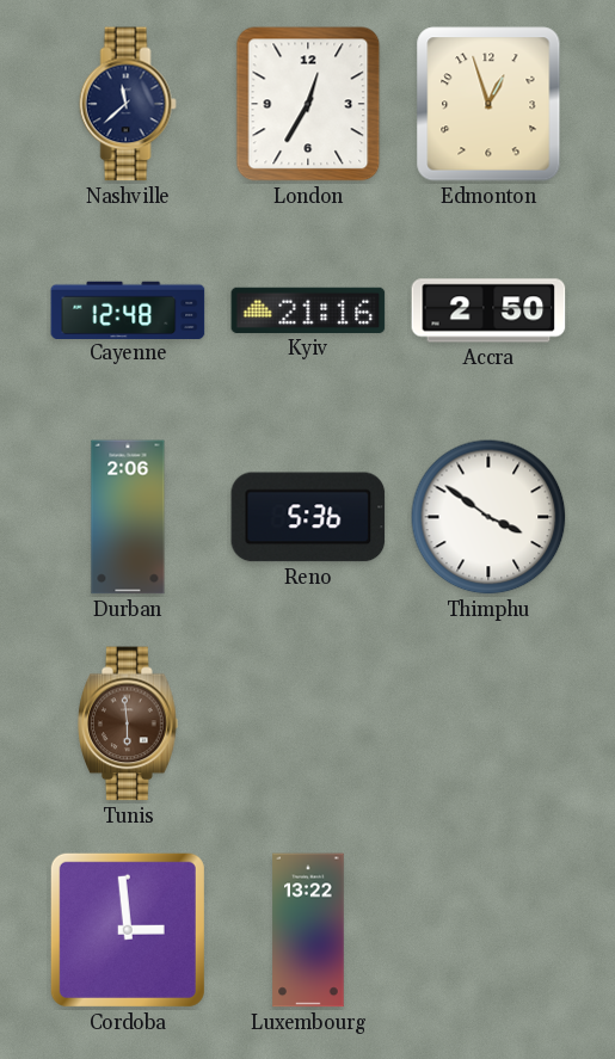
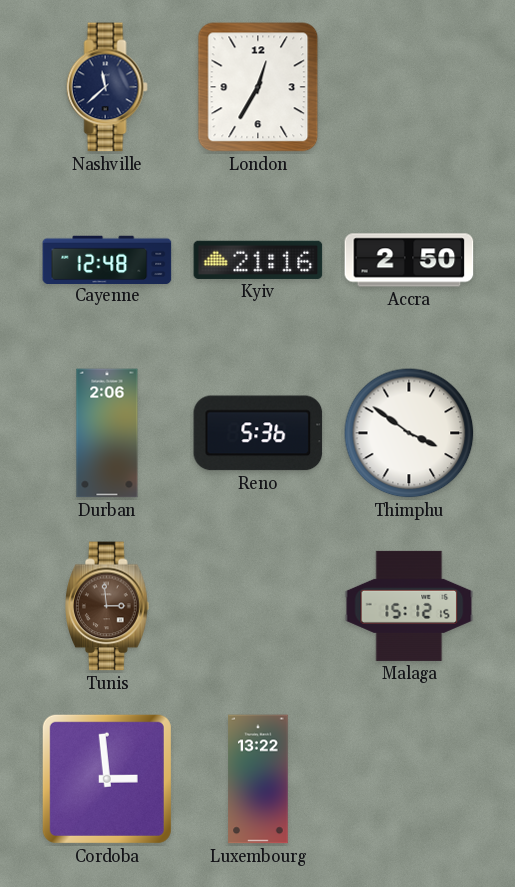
Edmonton: 12:57 -> none (488, 104)
Tunis: 5:59 -> 2:59 (107, 606)
Malaga: none -> 15:12 (409, 606)
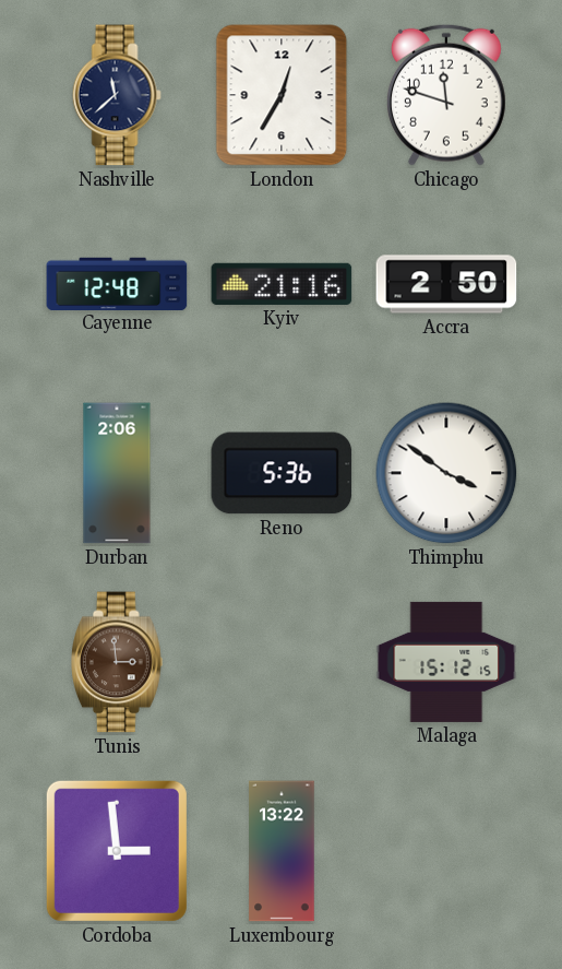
Chicago: none -> 11:48 (446, 95)
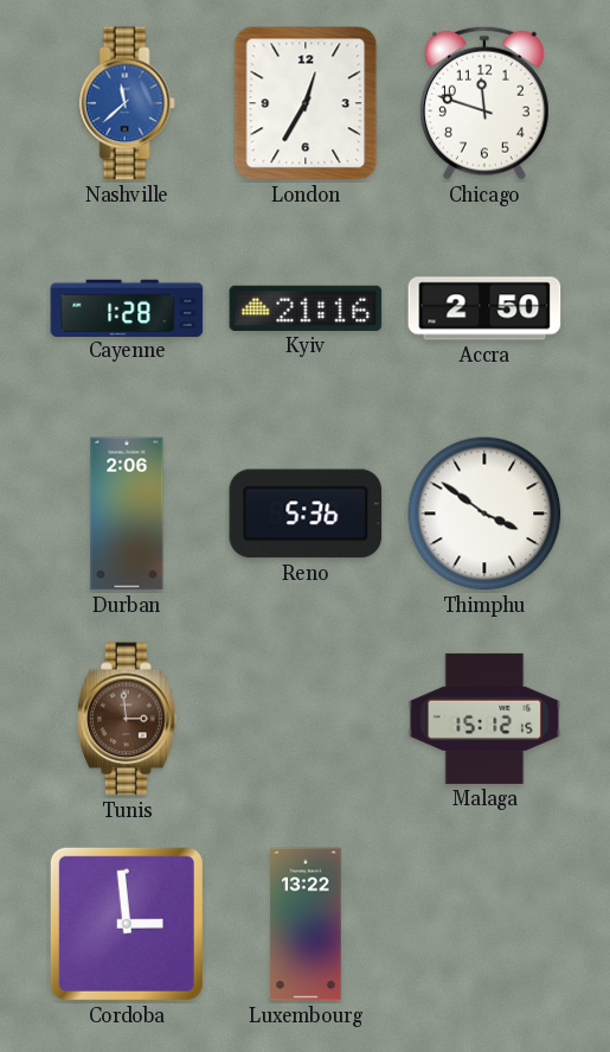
Nashville dial: navy -> blue (127, 103)
Cayenne: 12:48 -> 1:28 (127, 307)
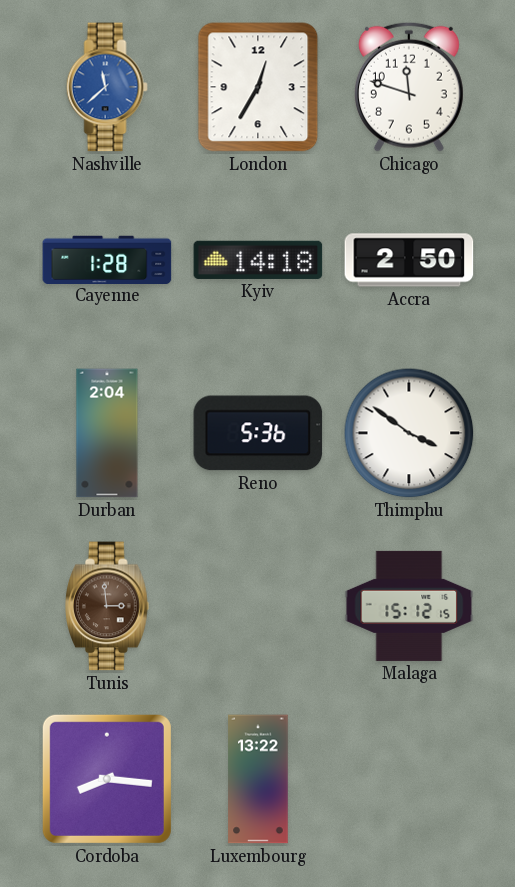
Kyiv: 21:16 -> 14:18 (258, 260)
Durban: 2:06 -> 2:04 (107, 433)
Cordoba: 2:59 -> 8:16 (107, 779)
